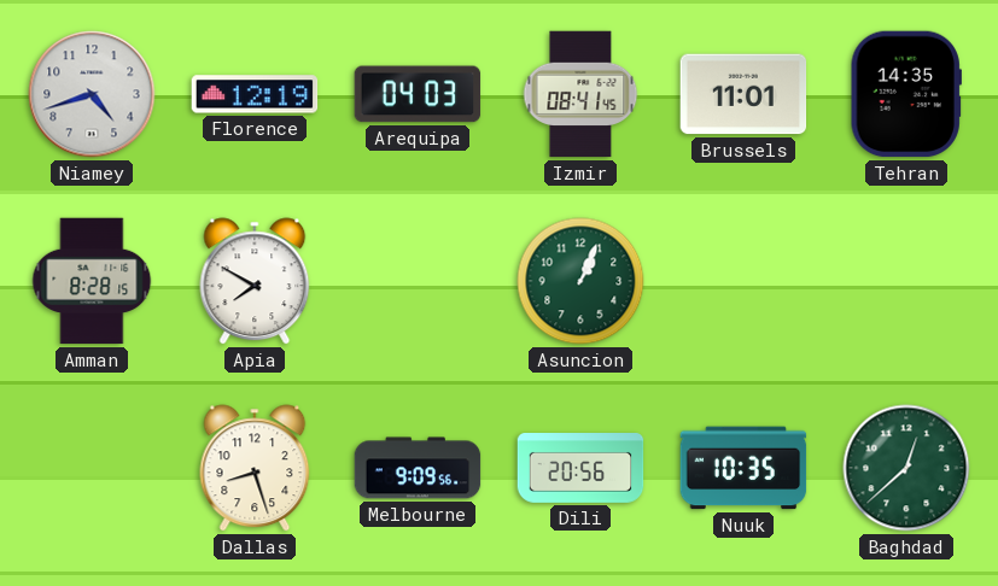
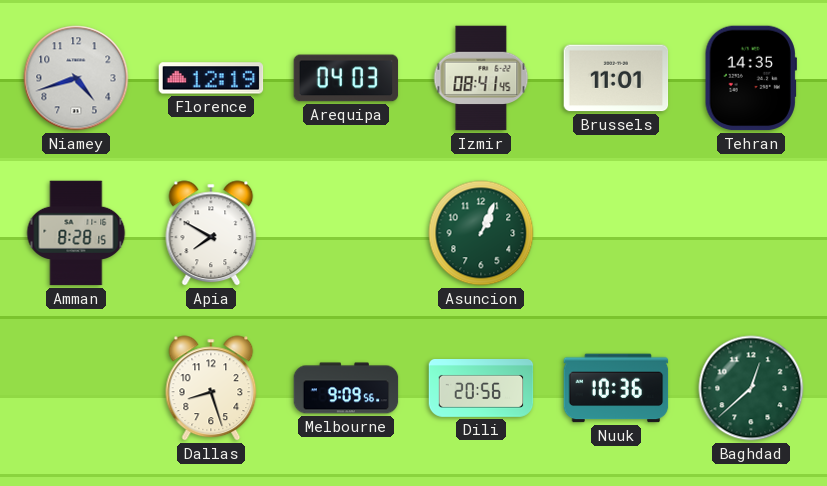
Nuuk: 10:35 -> 10:36 (616, 388)
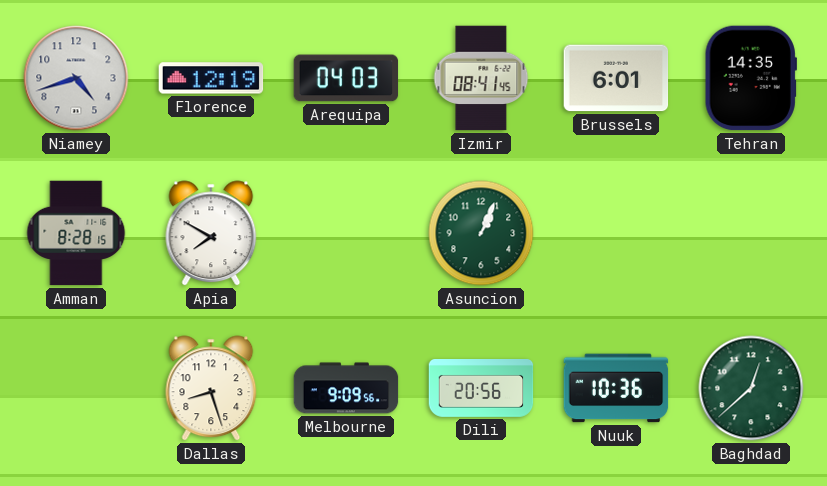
Brussels: 11:01 -> 6:01 (616, 78)
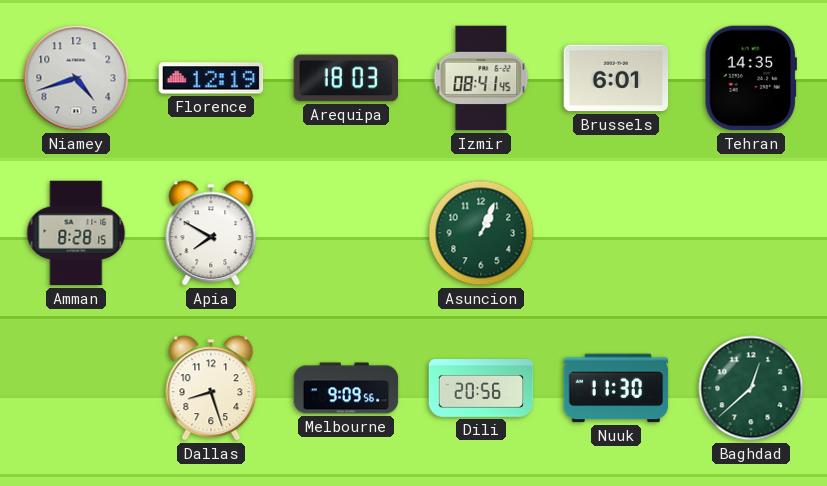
Arequipa: 04:03 -> 18:03 (346, 78)
Nuuk: 10:36 -> 11:30 (616, 388)
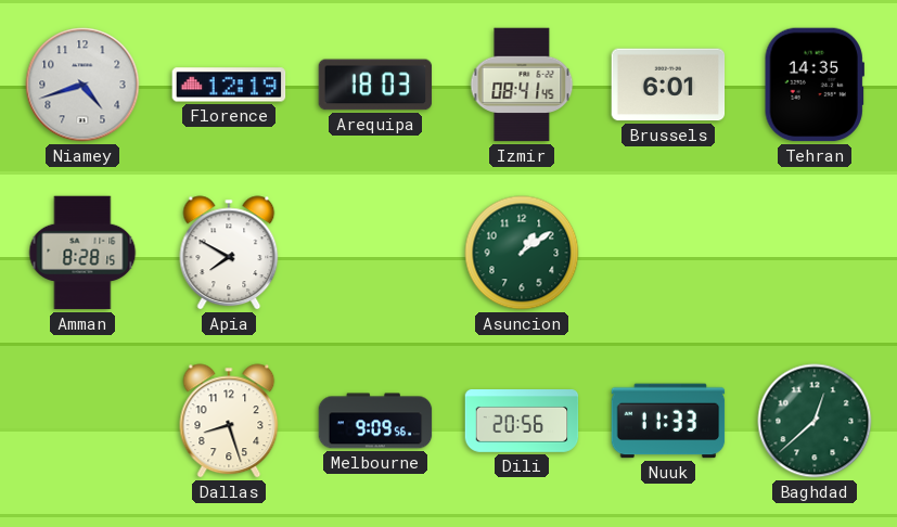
Asuncion: 1:04 -> 1:09 (522, 253)
Nuuk: 11:30 -> 11:33 (668, 421)
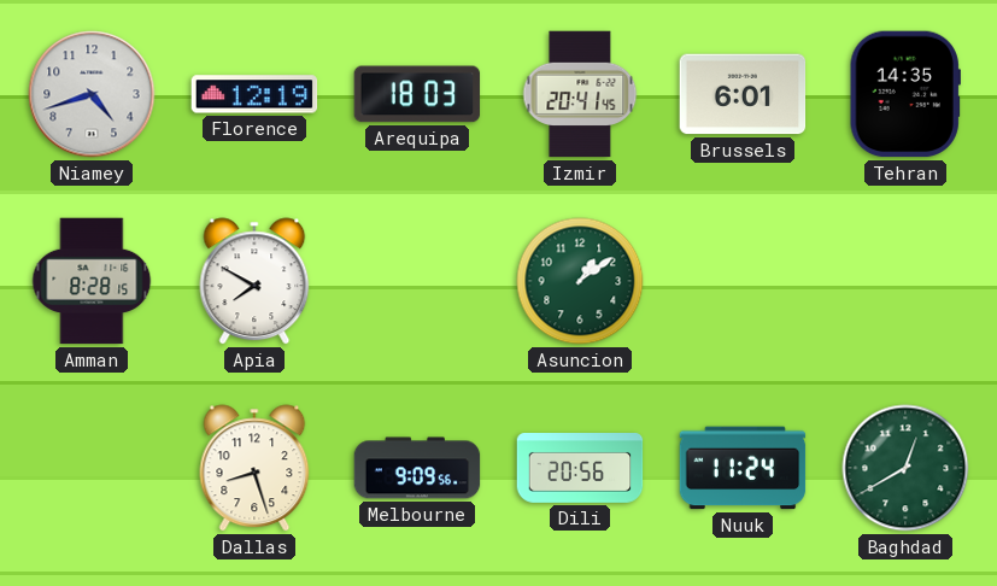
Izmir: 08:41 -> 20:41 (580, 94)
Nuuk: 11:33 -> 11:24 (743, 468)
Baghdad: 12:38 -> 12:40 (905, 468)
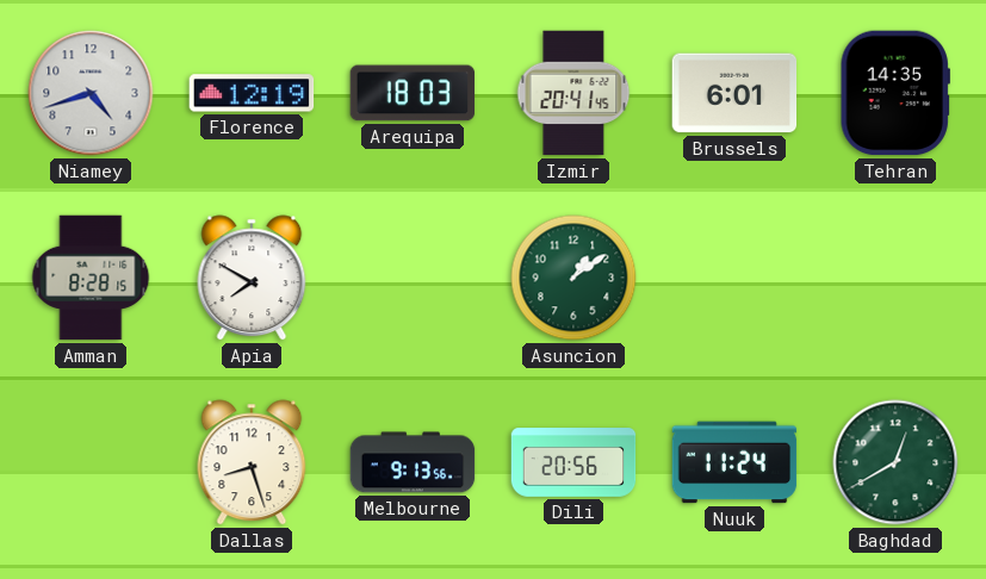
Melbourne: 9:09 -> 9:13 (413, 462)
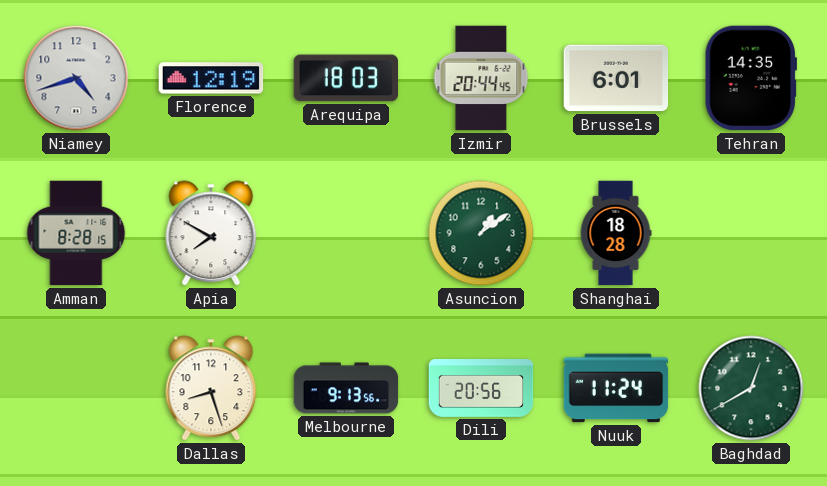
Izmir: 20:41 -> 20:44 (481, 78)
Shanghai: none -> 18:28 (616, 233)
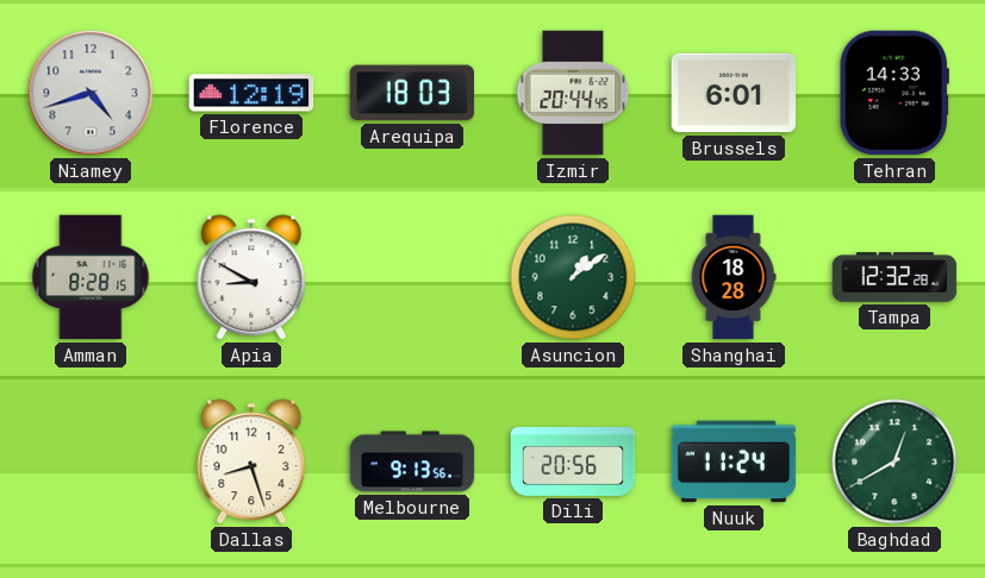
Tehran: 14:35 -> 14:33 (894, 93)
Apia: 7:50 -> 8:50 (251, 277)
Tampa: none -> 12:32 (894, 277)
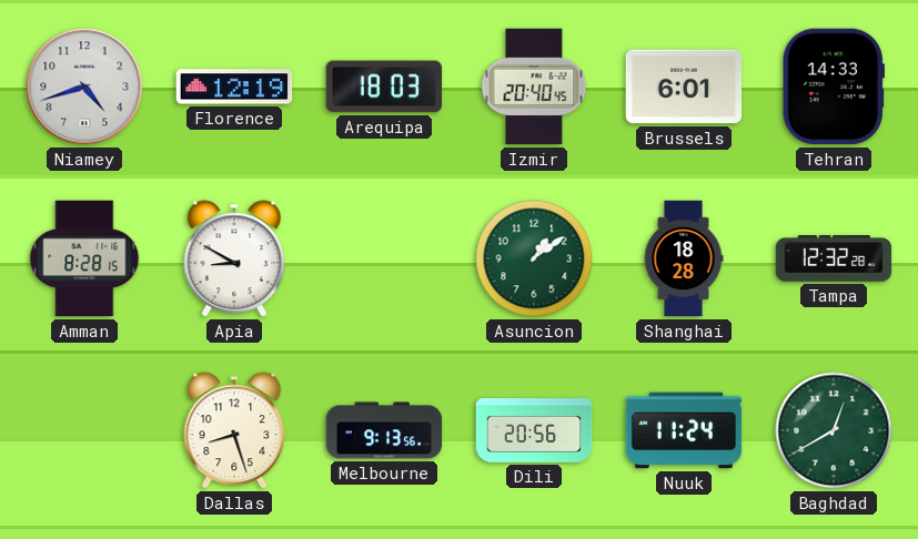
Izmir: 20:44 -> 20:40 (534, 87)
